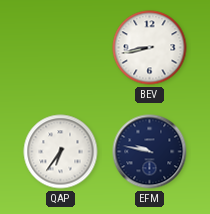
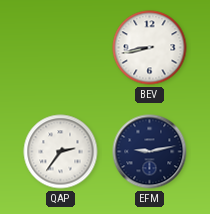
QAP: 6:36 -> 2:36 (61, 152)
EFM: 9:47 -> 9:13 (150, 152)
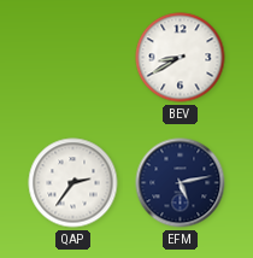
BEV: 8:43 -> 8:40 (181, 58)
EFM: 9:13 -> 5:13 (181, 183)
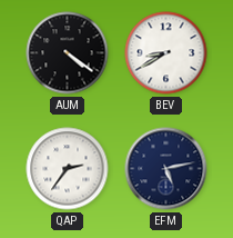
AUM: none -> 4:21 (68, 53)
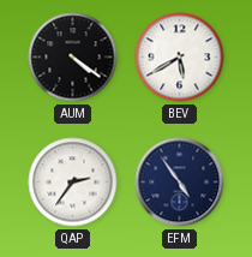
BEV: 8:40 -> 5:40 (180, 58)
EFM: 5:13 -> 4:54 (180, 183)
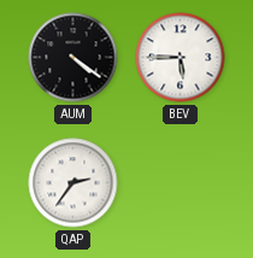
BEV: 5:40 -> 5:45 (181, 58)
EFM: 4:54 -> none (180, 183)
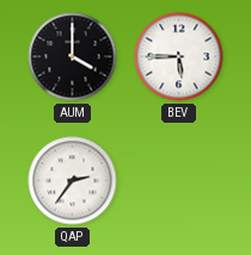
AUM: 4:21 -> 4:00 (73, 57)
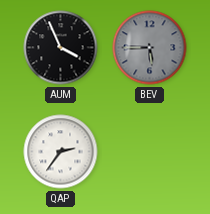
AUM: 4:00 -> 3:56 (61, 48)
BEV dial: white -> grey (150, 48)
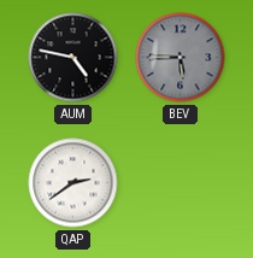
AUM: 3:56 -> 4:47 (73, 58)
QAP: 2:36 -> 2:39 (73, 183)
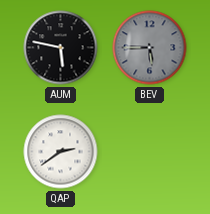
AUM: 4:47 -> 5:47 (61, 48)
